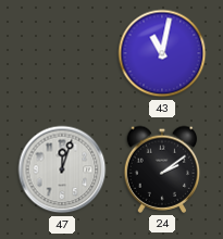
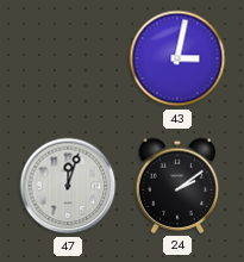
43: 11:02 -> 3:02 (177, 58)
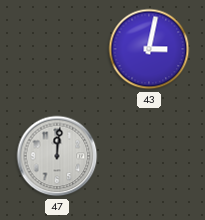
47: 12:03 -> 12:01 (57, 156)
24: 2:09 -> none (177, 186)
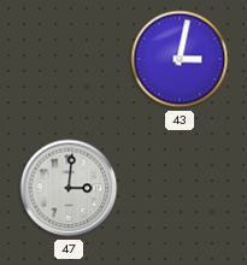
47: 12:01 -> 3:01 (69, 188)
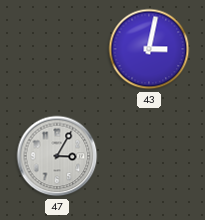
47: 3:01 -> 3:05 (57, 156)
